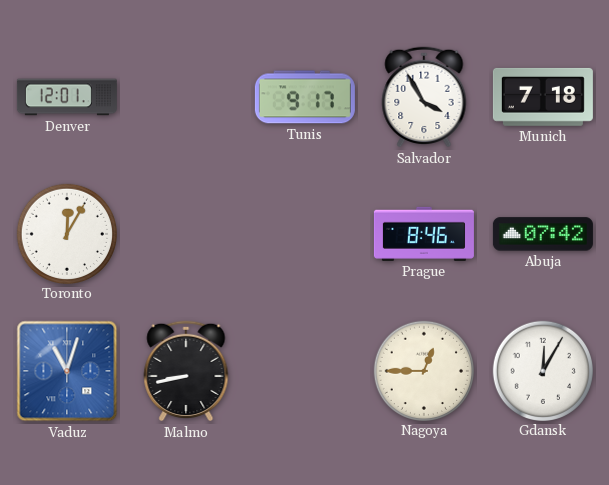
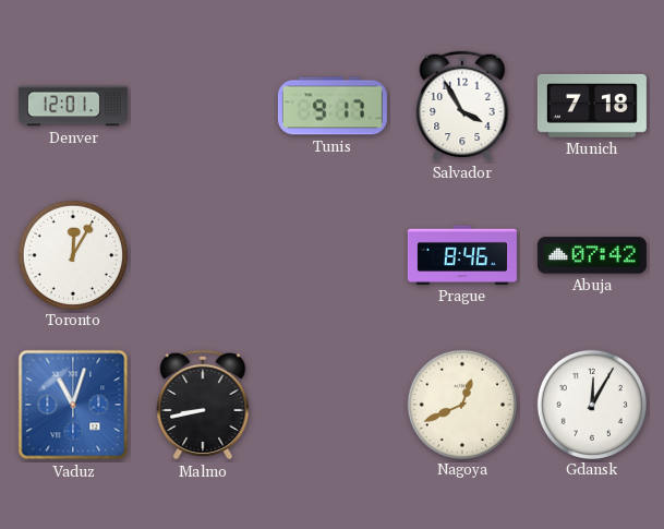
Nagoya: 12:45 -> 12:41 (461, 404)
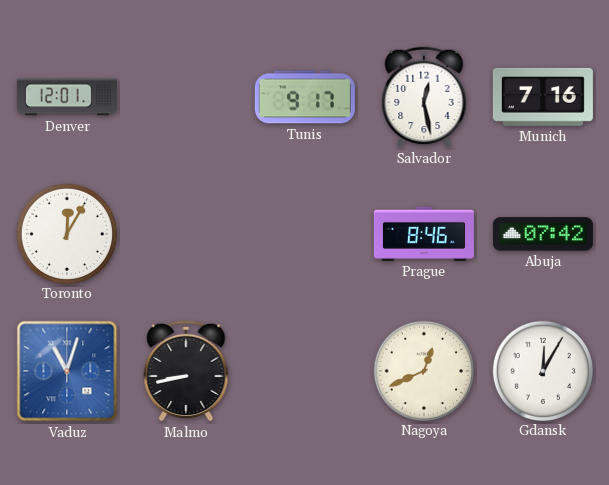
Salvador: 3:55 -> 12:28 (424, 97)
Munich: 7:18 -> 7:16 (543, 97)
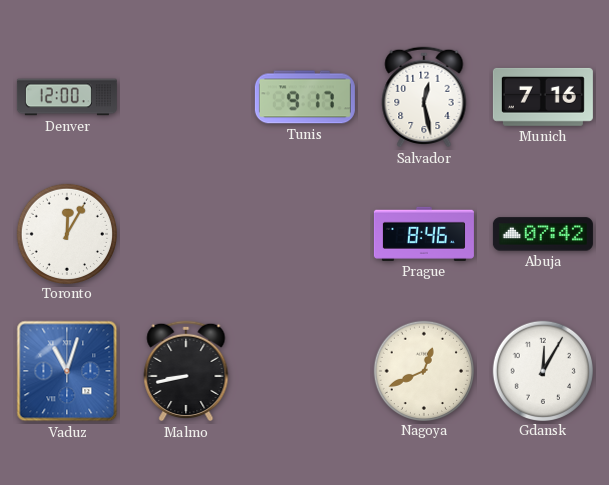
Denver: 12:01 -> 12:00 (67, 97)
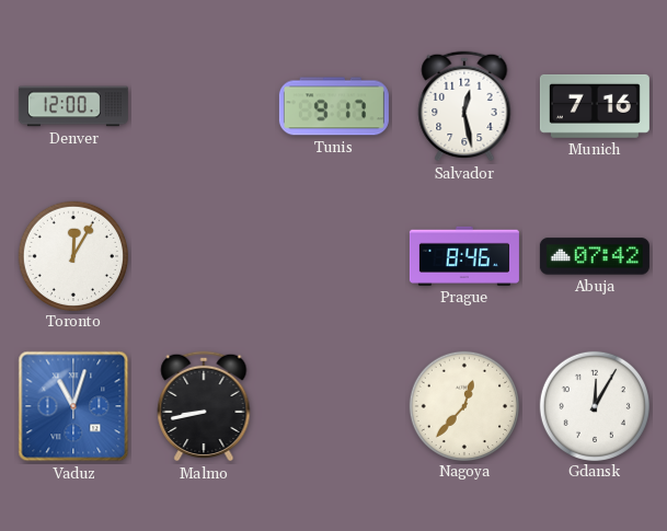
Nagoya: 12:41 -> 12:37 (463, 405)
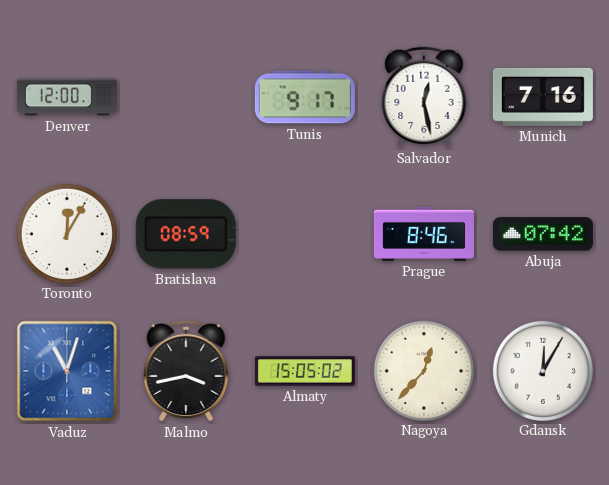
Bratislava: none -> 08:59 (186, 234)
Malmo: 8:43 -> 3:43 (186, 371)
Almaty: none -> 15:05 (305, 371)
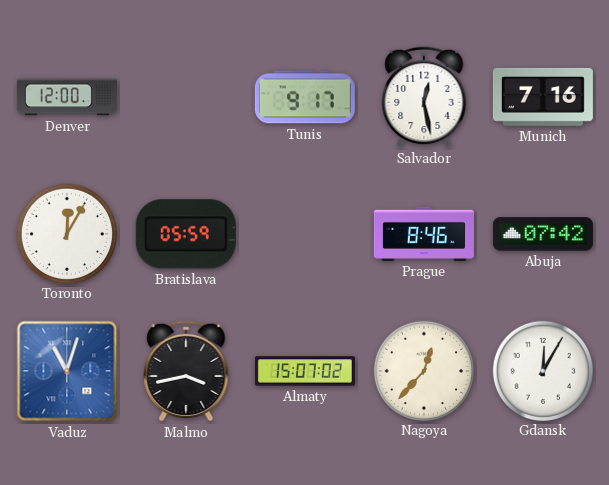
Bratislava: 08:59 -> 05:59 (186, 234)
Almaty: 15:05 -> 15:07 (305, 371)
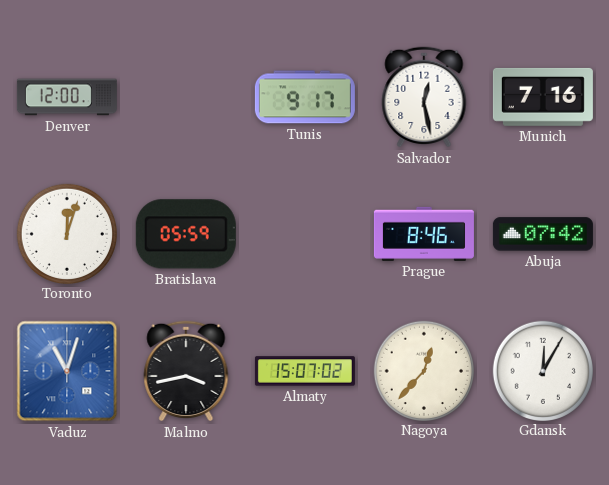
Toronto: 12:05 -> 12:03 (66, 233)
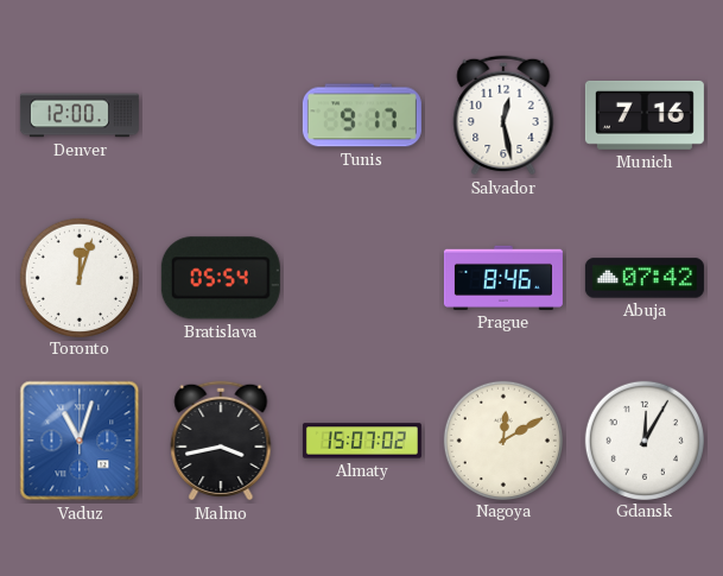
Bratislava: 05:59 -> 05:54 (221, 278)
Nagoya: 12:37 -> 12:10 (502, 439)
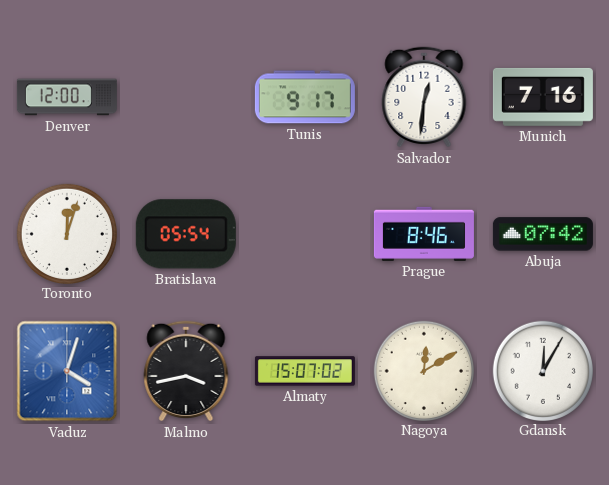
Salvador: 12:28 -> 12:31 (424, 97)
Vaduz: 11:03 -> 4:03 (67, 371)
